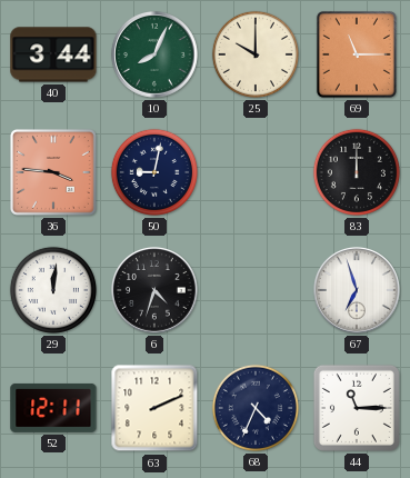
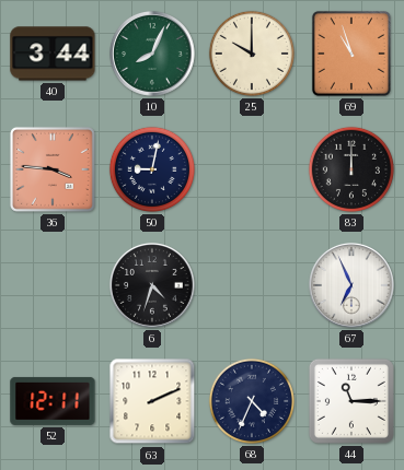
69: 11:15 -> 10:57 (351, 54)
29: 12:01 -> none (53, 290)
67: 6:57 -> 6:56 (353, 286)
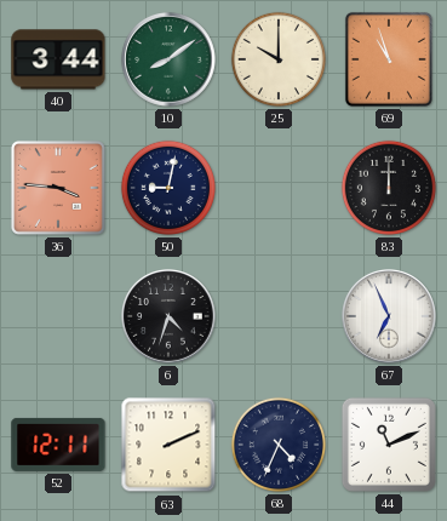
10: 8:04 -> 8:09 (170, 61)
44: 11:15 -> 11:11 (389, 445)
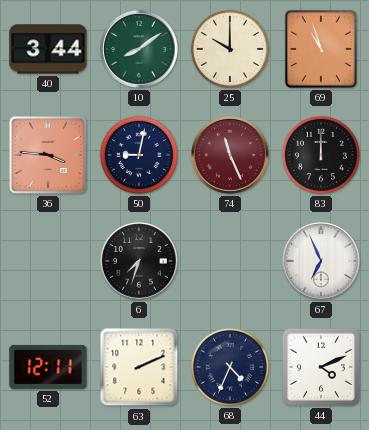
74: none -> 11:26 (231, 156)
6: 4:33 -> 7:33 (140, 262)
44: 11:11 -> 4:11 (321, 367)
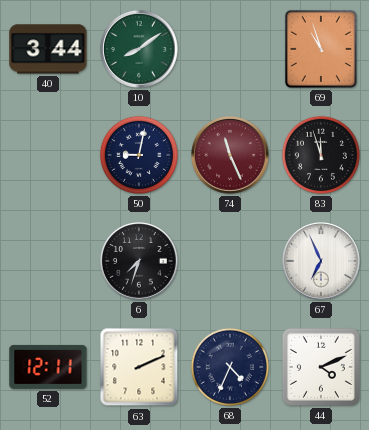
25: 10:00 -> none (230, 49)
36: 3:46 -> none (48, 155)
83: 12:00 -> 11:57 (321, 155)
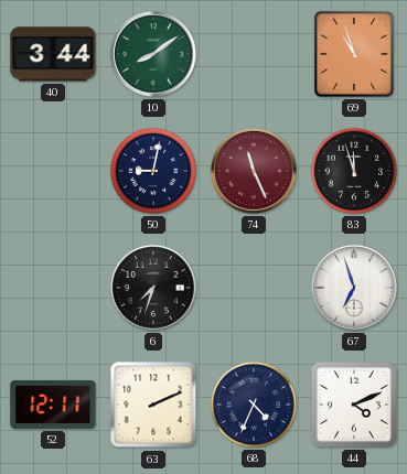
67: 6:56 -> 6:57 (355, 289)
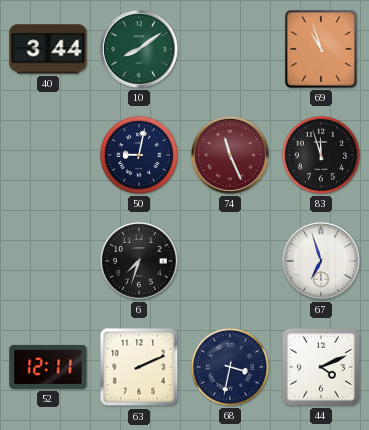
68: 4:34 -> 3:32 (230, 367)
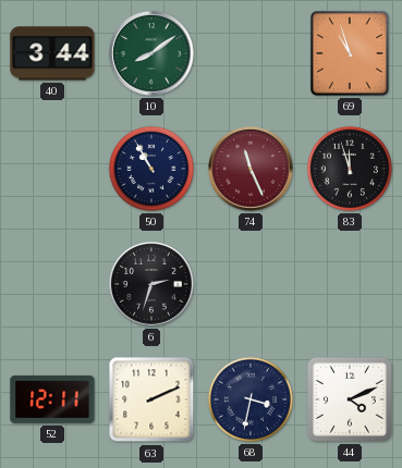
50: 9:02 -> 10:55 (151, 169)
6: 7:33 -> 2:33 (153, 285)
67: 6:57 -> none (322, 262)
